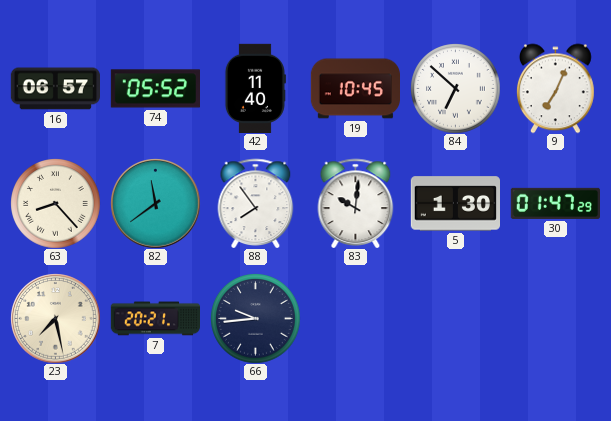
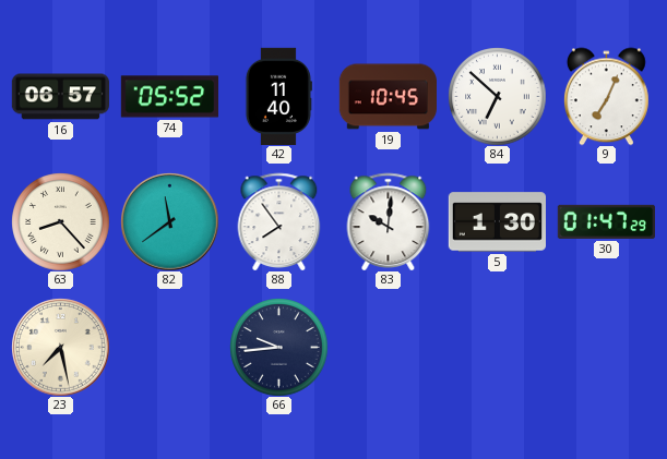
7: 20:21 -> none (155, 319)
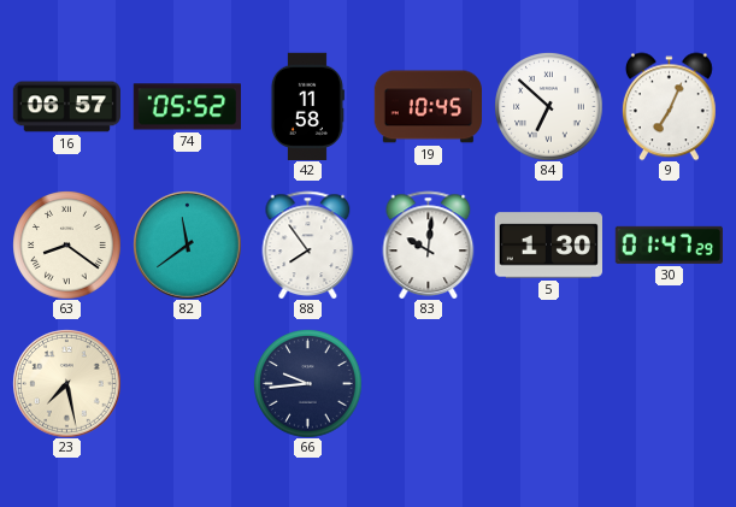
42: 11:40 -> 11:58 (307, 106)
63: 8:23 -> 8:21 (66, 244)
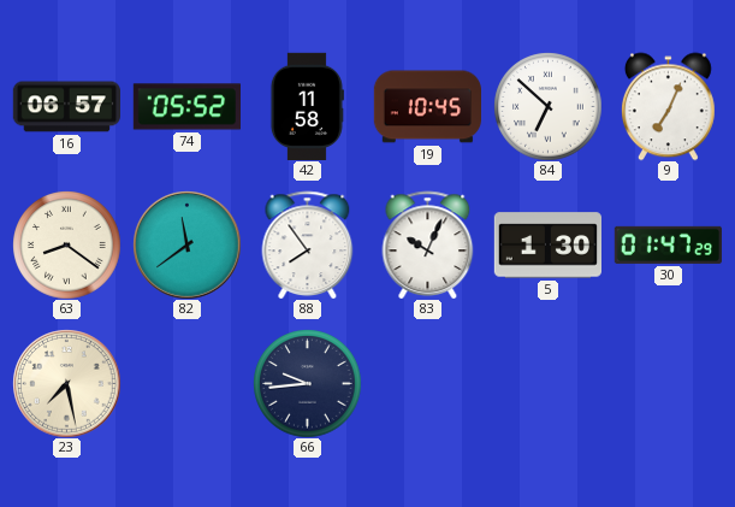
83: 10:01 -> 10:04 (428, 244)
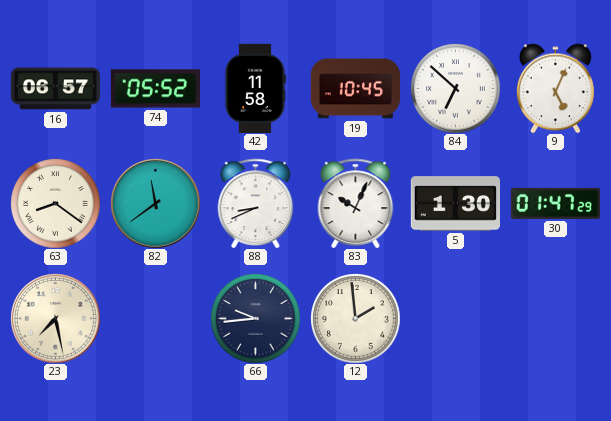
9: 7:04 -> 5:04 (555, 88)
88: 7:54 -> 8:41 (256, 203)
12: none -> 1:59 (355, 318)
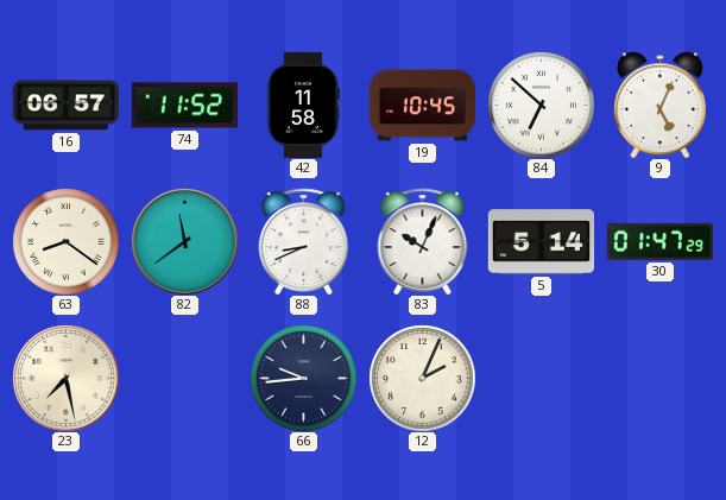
74: 05:52 -> 11:52 (184, 106)
5: 1:30 -> 5:14 (541, 242)
12: 1:59 -> 2:04 (422, 378)
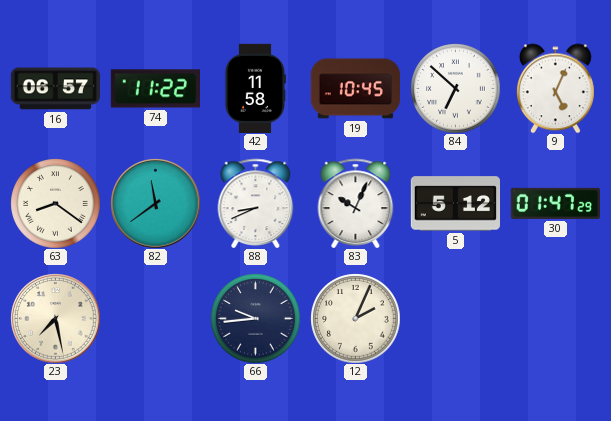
74: 11:52 -> 11:22 (155, 89)
5: 5:14 -> 5:12 (455, 204)
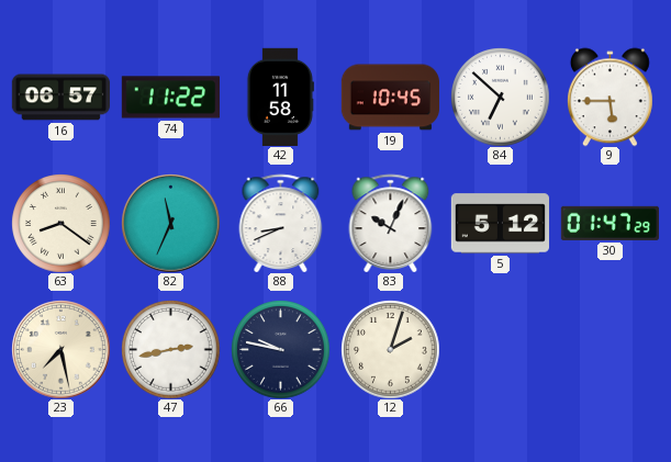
9: 5:04 -> 5:45 (610, 97)
82: 11:39 -> 11:34 (170, 223)
47: none -> 2:43 (170, 349)
66: 9:44 -> 9:47 (280, 349)
12: 2:04 -> 2:03 (390, 349)
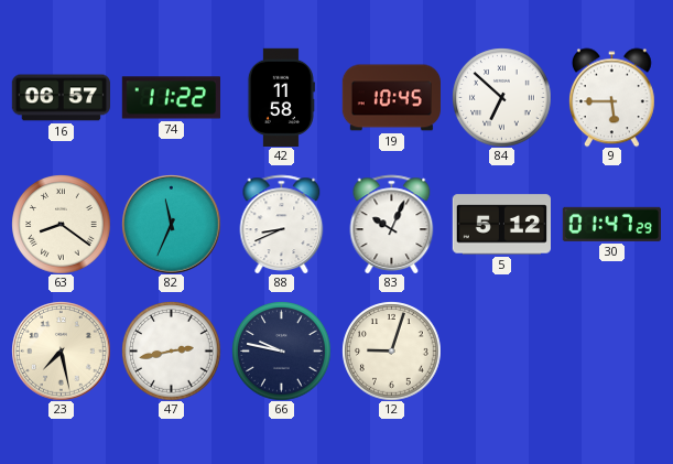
12: 2:03 -> 9:03 (391, 350)
